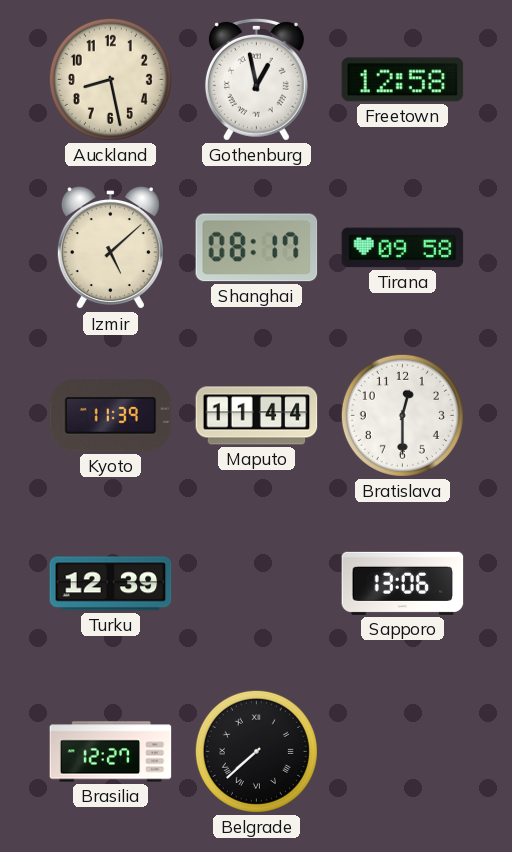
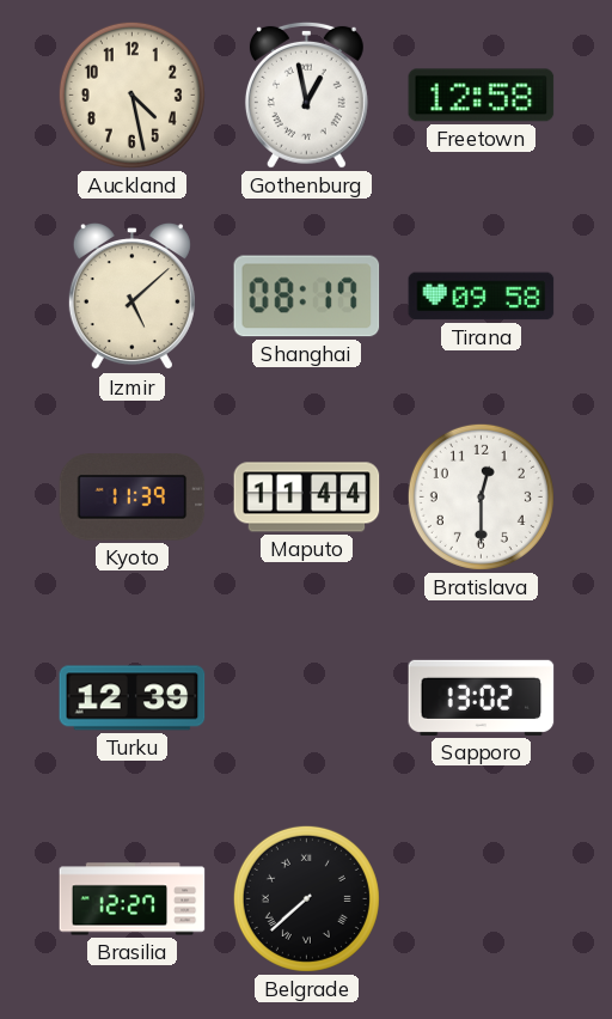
Auckland: 8:28 -> 4:28 (131, 94)
Sapporo: 13:06 -> 13:02 (482, 697)
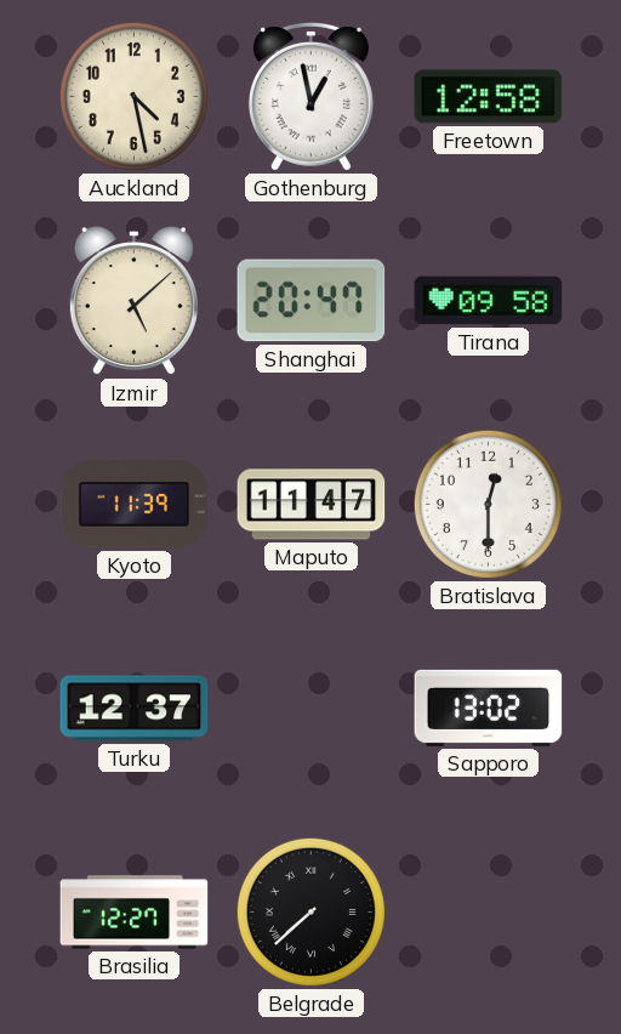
Shanghai: 08:17 -> 20:47 (312, 301)
Maputo: 11:44 -> 11:47 (312, 505)
Turku: 12:39 -> 12:37 (135, 709)
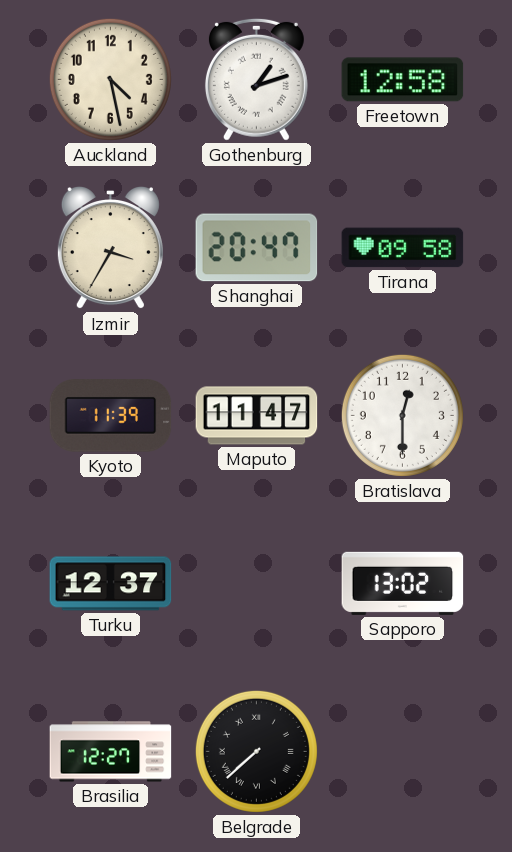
Gothenburg: 12:58 -> 1:12 (256, 79)
Izmir: 5:08 -> 3:35 (110, 249)
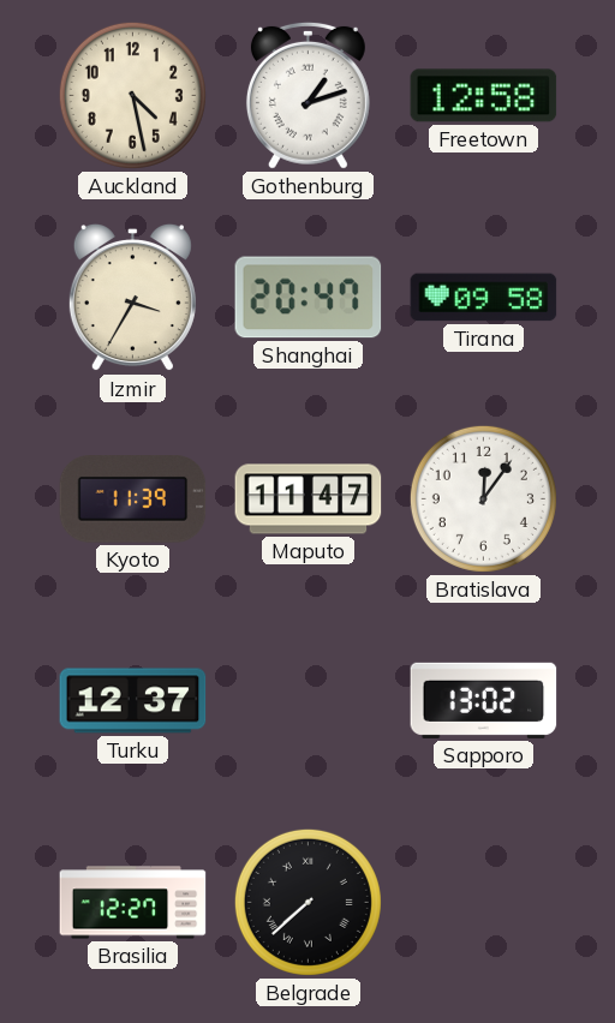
Bratislava: 12:30 -> 12:06 (483, 498)
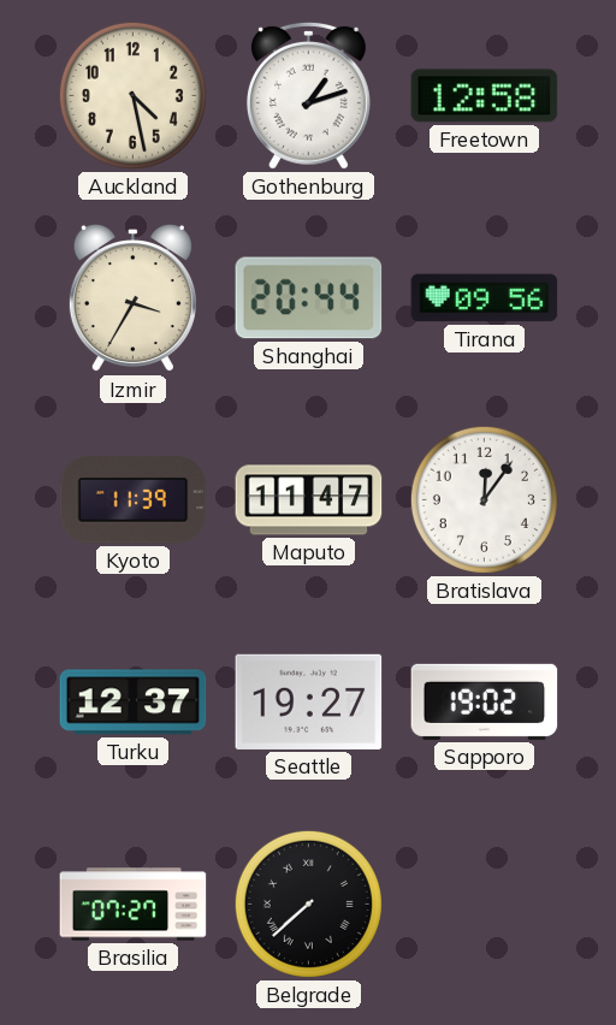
Shanghai: 20:47 -> 20:44 (309, 298)
Tirana: 09:58 -> 09:56 (485, 298)
Seattle: none -> 19:27 (309, 701)
Sapporo: 13:02 -> 19:02 (485, 701)
Brasilia: 12:27 -> 07:27 (134, 905)
